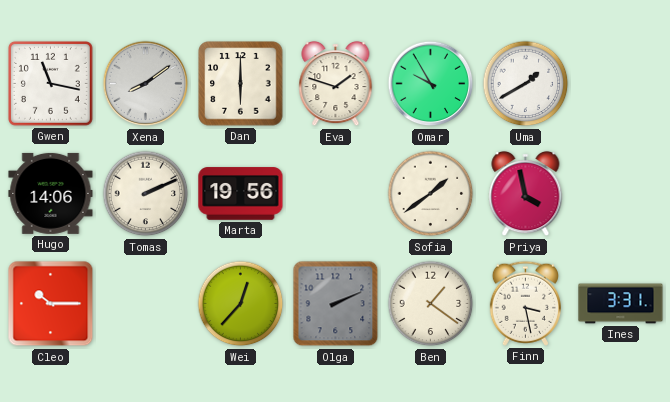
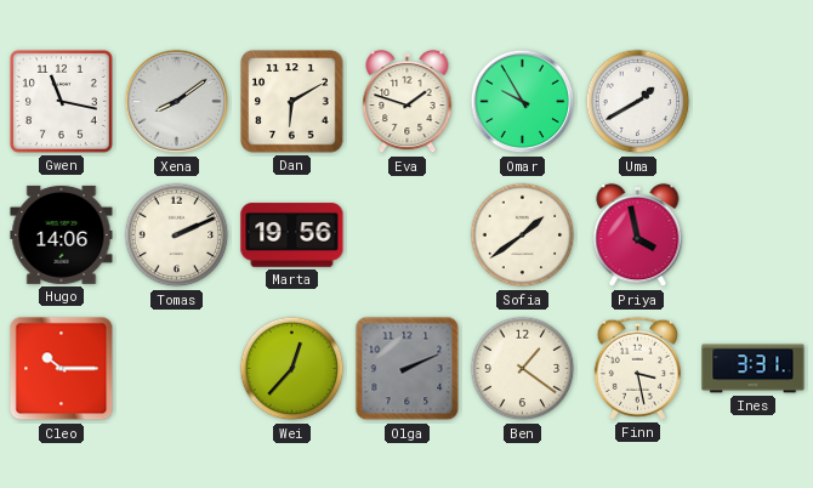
Dan: 6:00 -> 6:10 (292, 102)
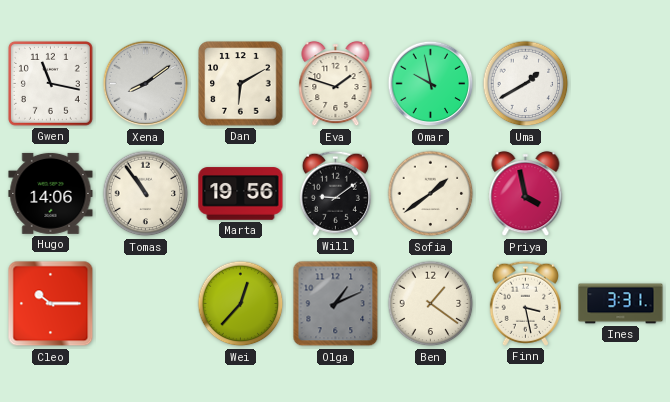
Omar: 9:55 -> 9:58 (431, 84)
Tomas: 2:11 -> 10:54 (146, 194)
Will: none -> 9:09 (335, 193)
Olga: 2:11 -> 1:11 (336, 304)
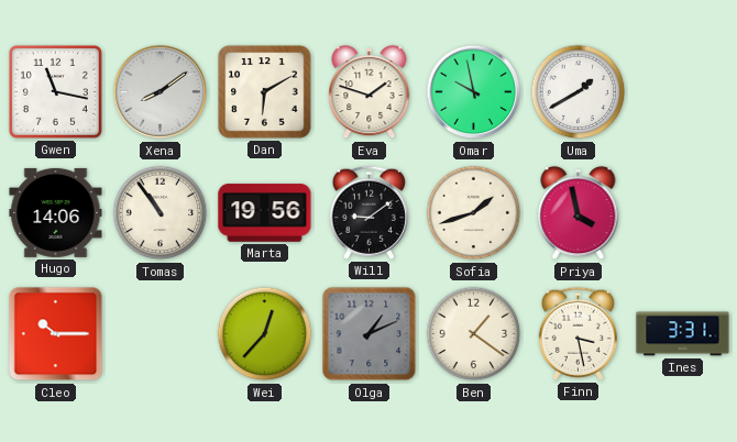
Sofia: 1:39 -> 1:42 (474, 213)
